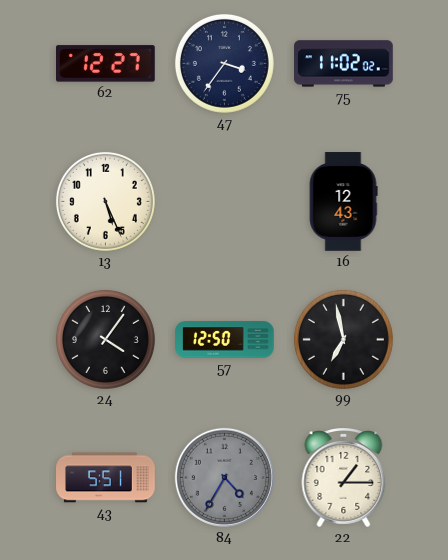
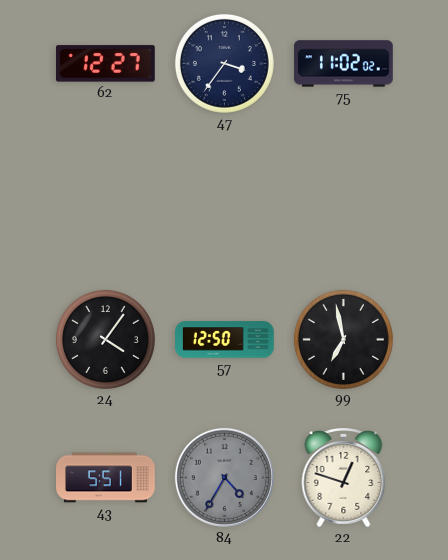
13: 5:26 -> none (105, 201)
16: 12:43 -> none (343, 202)
22: 1:15 -> 12:48 (344, 478)
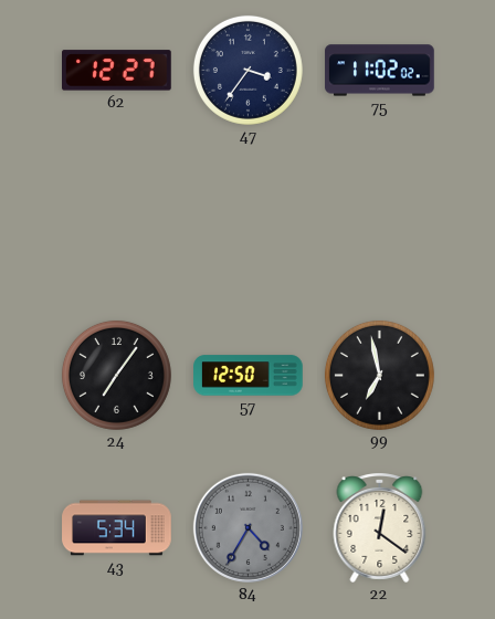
24: 4:06 -> 7:06 (116, 375)
43: 5:51 -> 5:34 (117, 528)
22: 12:48 -> 12:21 (380, 528)
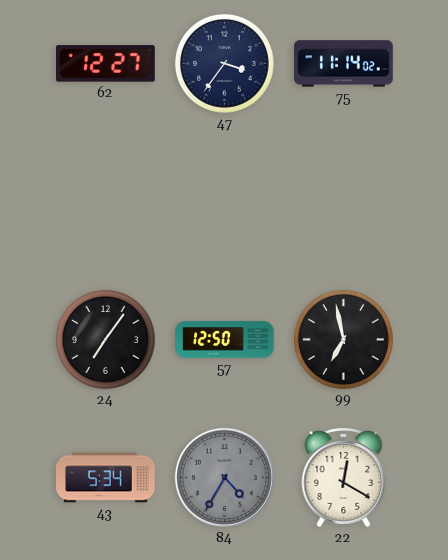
75: 11:02 -> 11:14 (344, 64)
22: 12:21 -> 12:20 (344, 478)
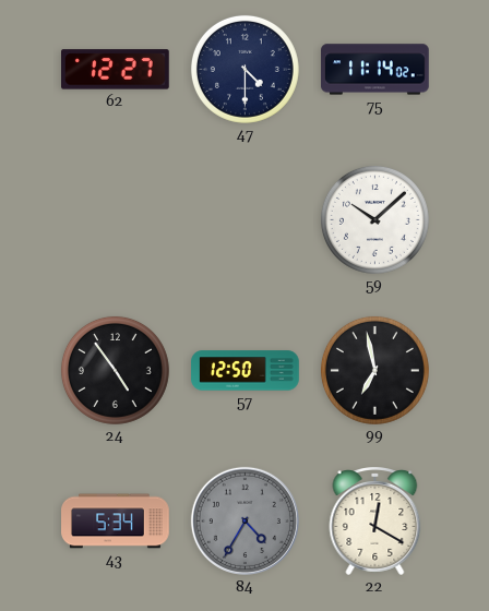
47: 3:36 -> 4:30 (244, 69)
59: none -> 10:08 (374, 219)
24: 7:06 -> 4:54 (115, 370)
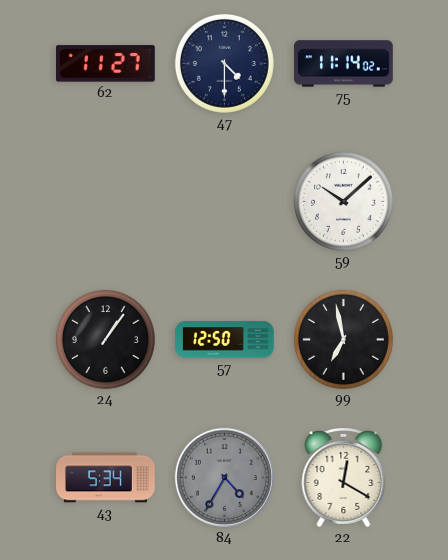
62: 12:27 -> 11:27 (106, 64)
24: 4:54 -> 1:06 (105, 339)
